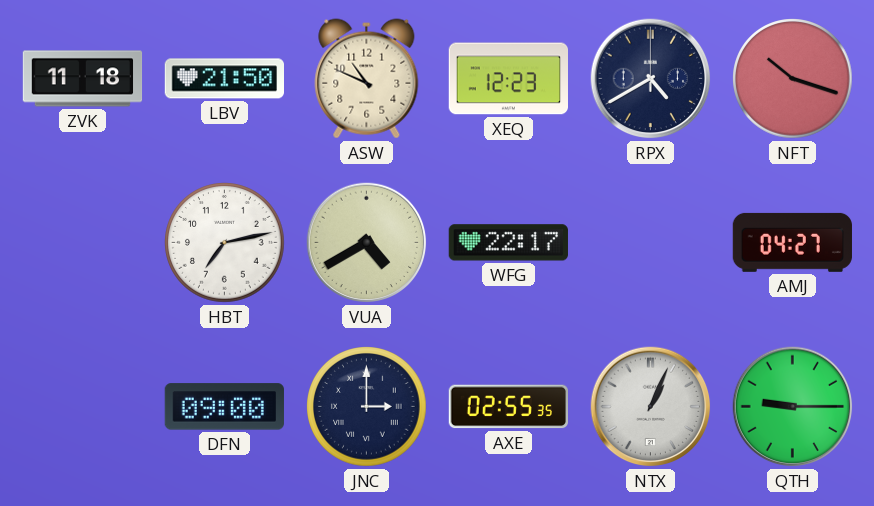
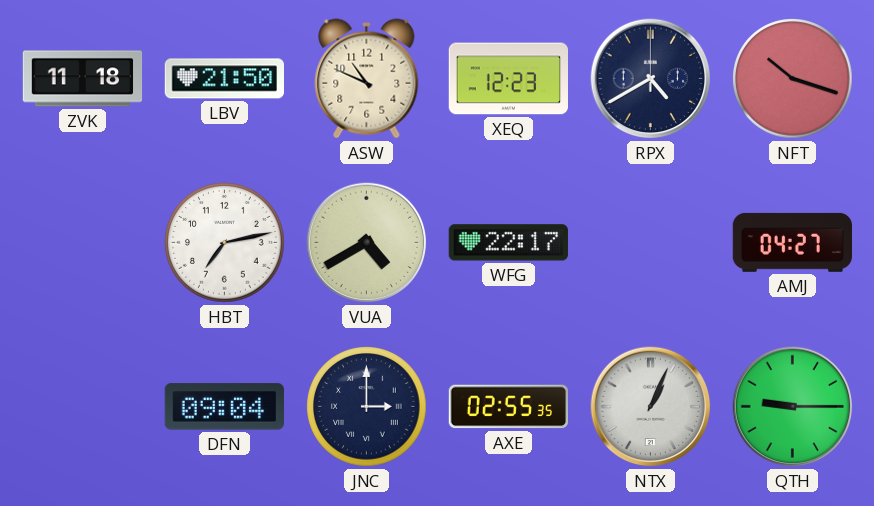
DFN: 09:00 -> 09:04 (224, 407)
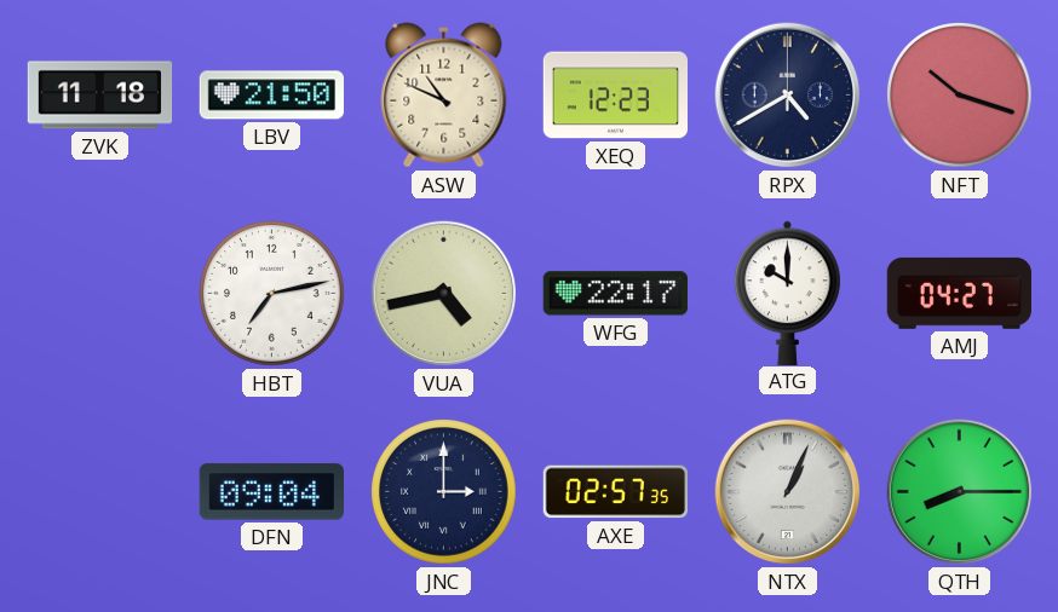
VUA: 4:40 -> 4:43 (444, 294)
ATG: none -> 10:00 (788, 293)
AXE: 02:55 -> 02:57 (615, 492)
QTH: 9:15 -> 8:15 (960, 492)
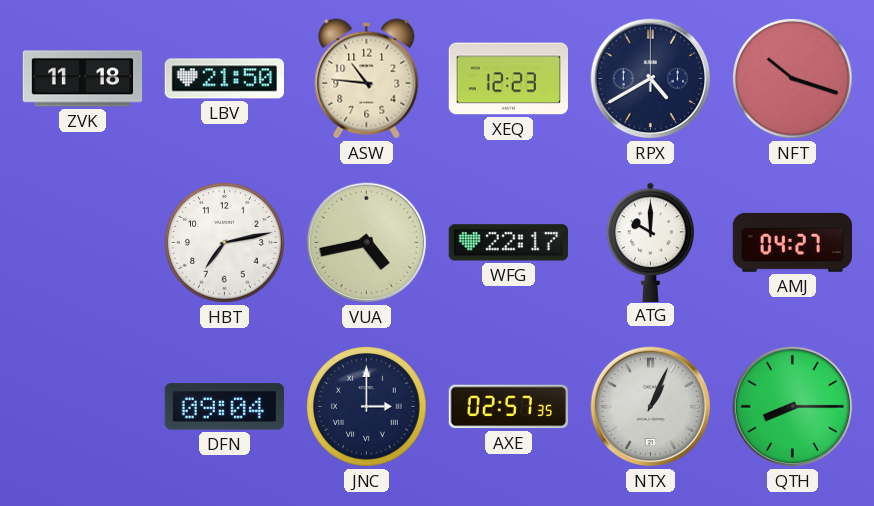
ASW: 10:49 -> 10:46 (367, 79)
